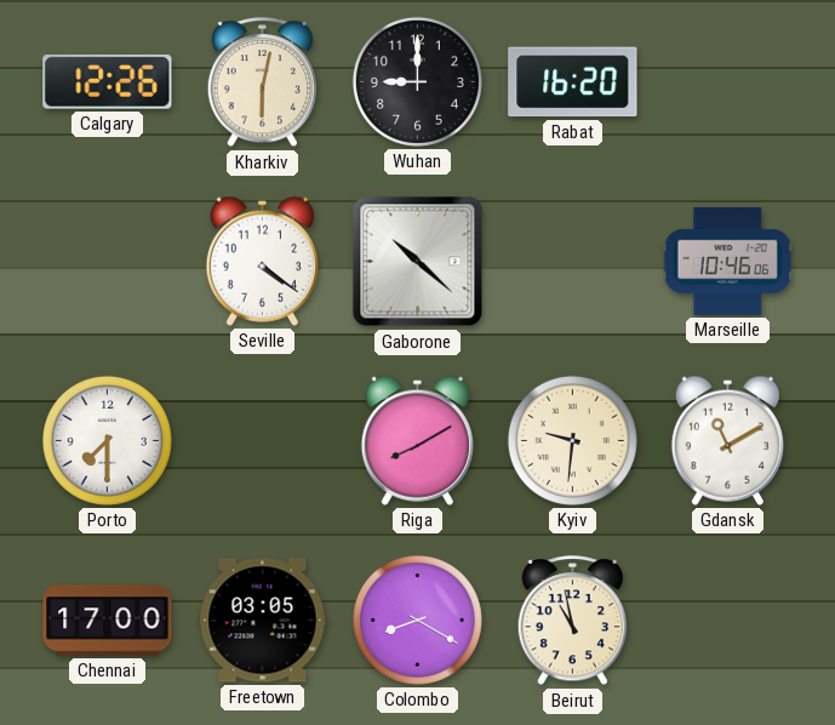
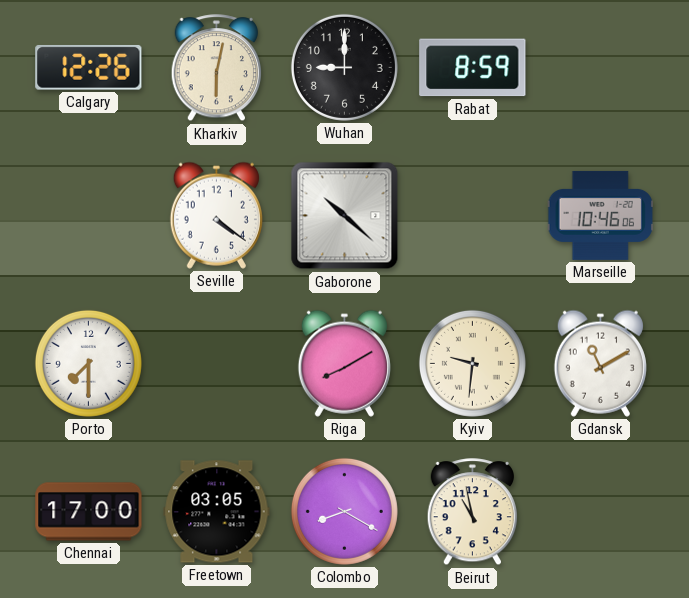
Rabat: 16:20 -> 8:59 (473, 68)
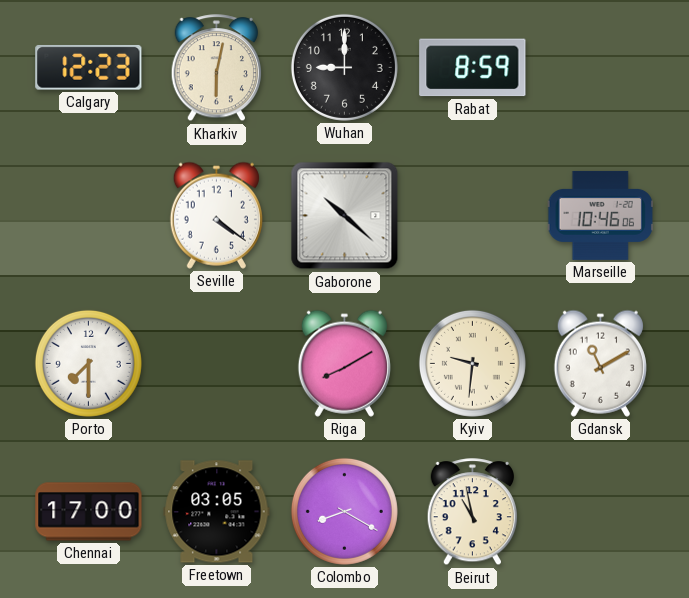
Calgary: 12:26 -> 12:23 (89, 68)
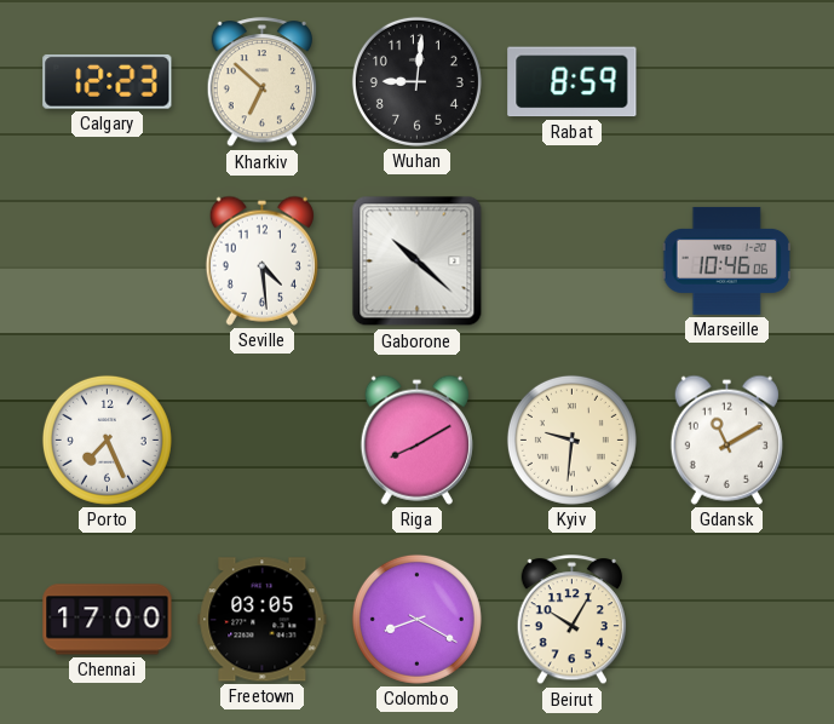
Kharkiv: 6:02 -> 6:52 (263, 82)
Wuhan: 9:00 -> 9:01 (416, 81)
Seville: 4:21 -> 4:29 (261, 260)
Porto: 7:30 -> 7:26 (107, 439)
Beirut: 10:58 -> 10:05 (573, 620)
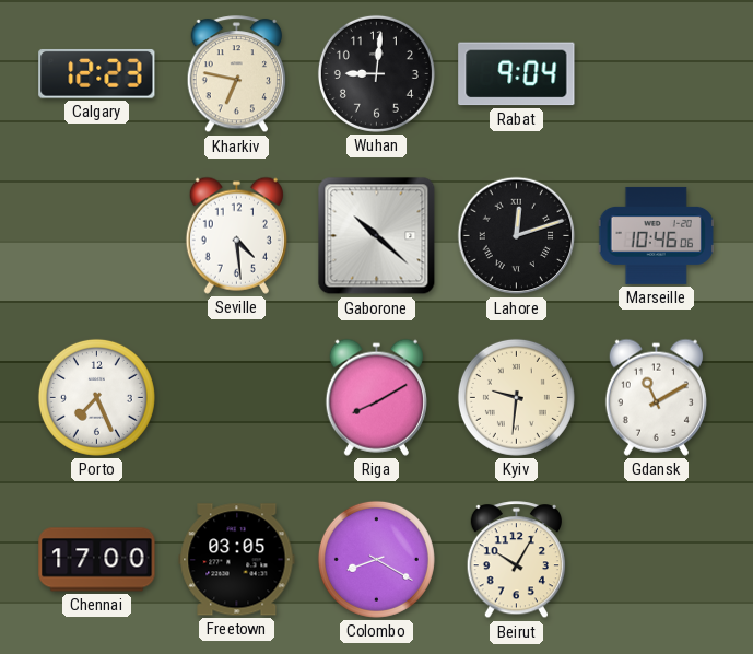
Kharkiv: 6:52 -> 6:47 (237, 74)
Rabat: 8:59 -> 9:04 (517, 74)
Lahore: none -> 12:12 (517, 236)
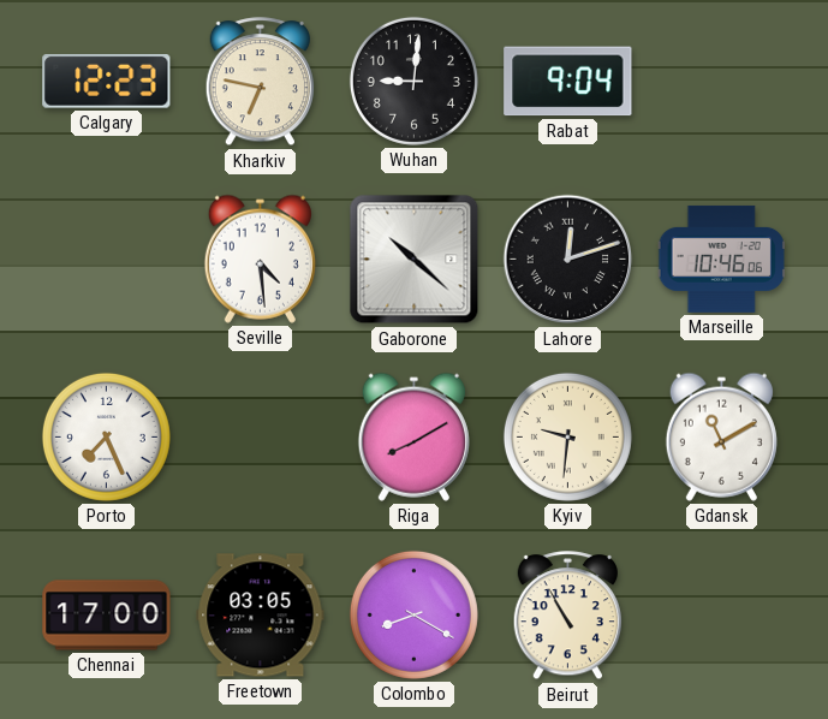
Beirut: 10:05 -> 10:55 (568, 616)
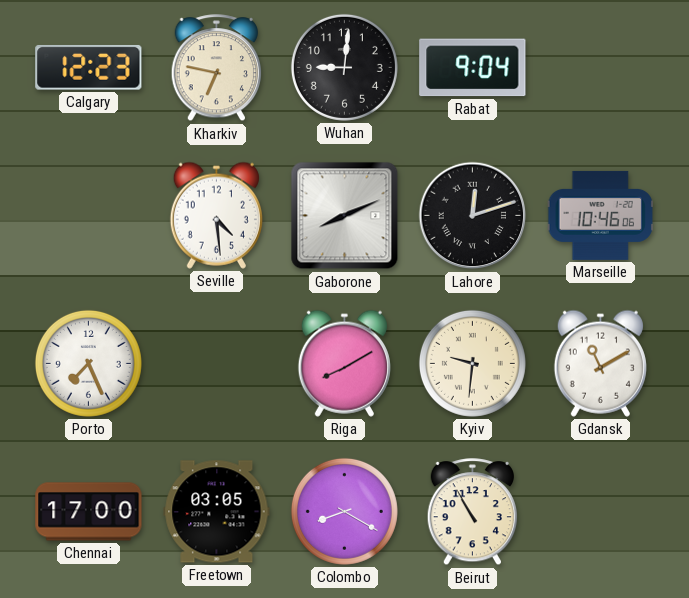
Gaborone: 10:22 -> 8:11 (345, 216)
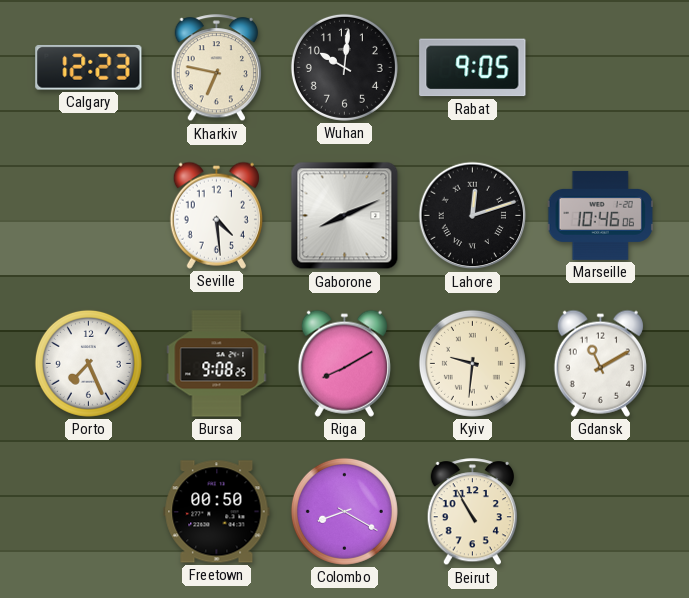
Wuhan: 9:01 -> 10:01 (344, 67)
Rabat: 9:04 -> 9:05 (473, 68)
Bursa: none -> 9:08 (217, 364)
Chennai: 17:00 -> none (89, 512)
Freetown: 03:05 -> 00:50 (217, 512)
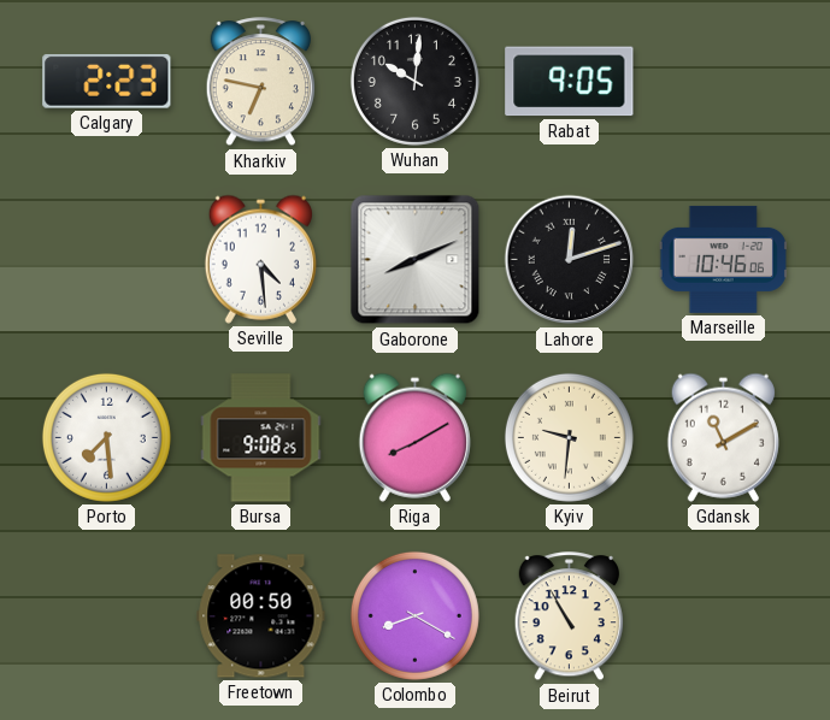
Calgary: 12:23 -> 2:23 (107, 82)
Porto: 7:26 -> 7:29 (106, 437)
